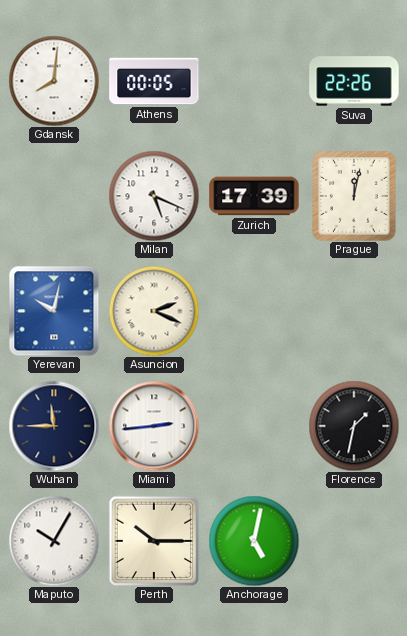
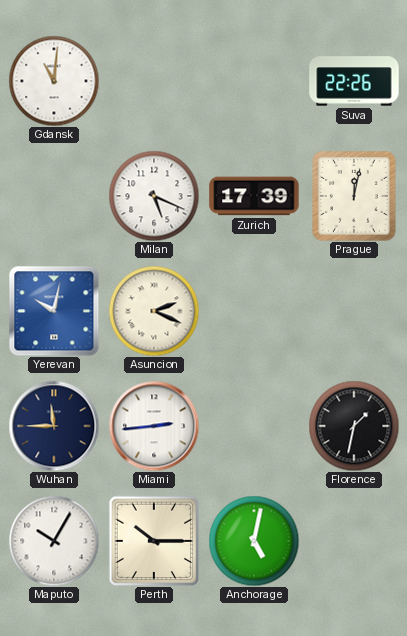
Gdansk: 8:01 -> 11:01 (54, 81)
Athens: 00:05 -> none (154, 81)
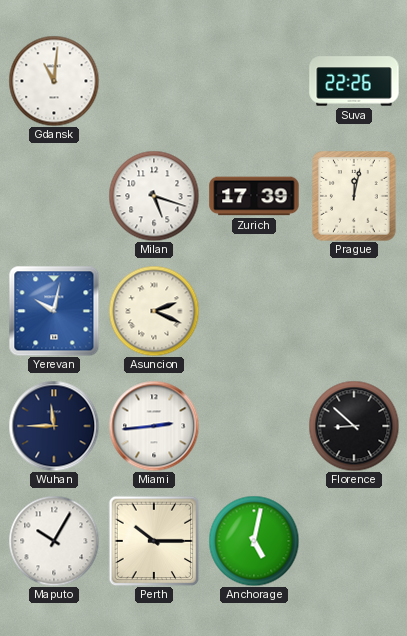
Milan: 5:19 -> 5:18 (154, 196)
Florence: 1:32 -> 8:52 (354, 426)
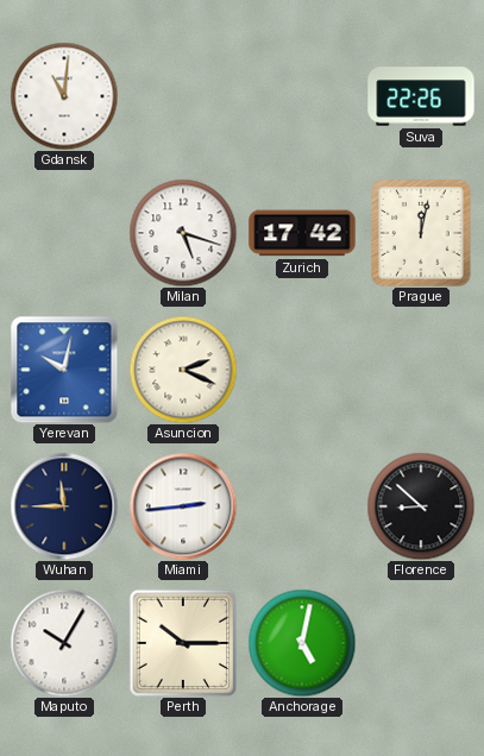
Zurich: 17:39 -> 17:42 (302, 233)
